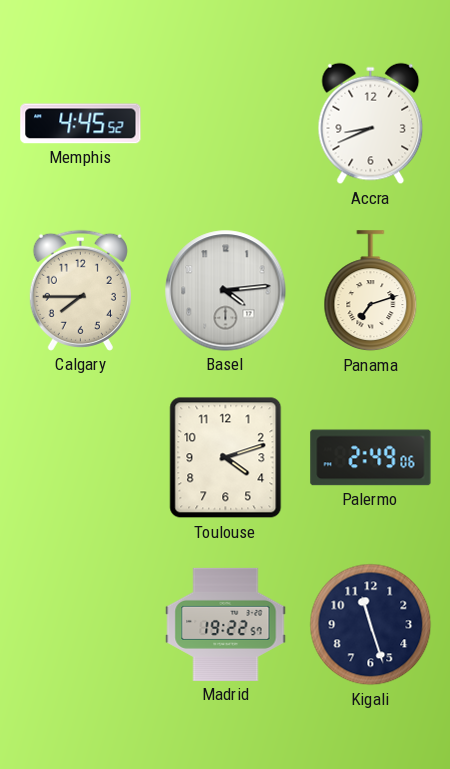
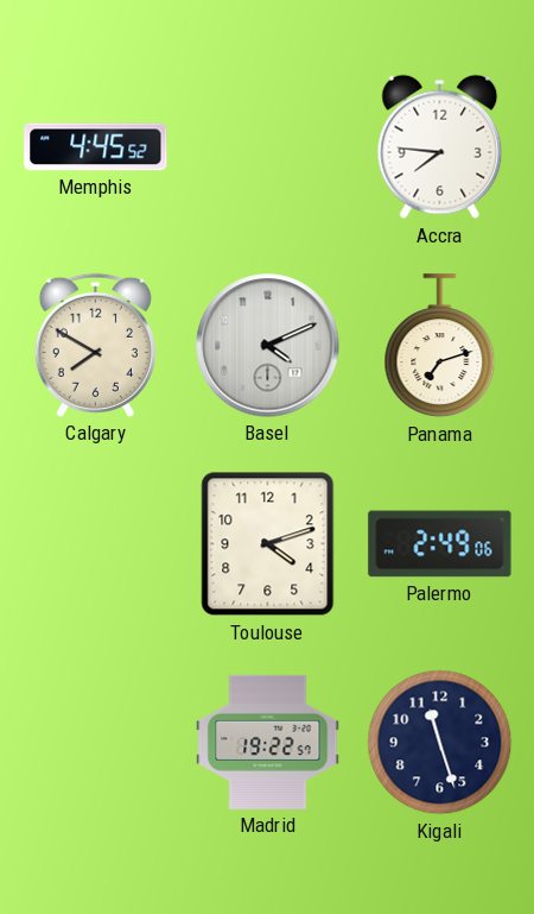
Accra: 8:41 -> 7:46 (440, 147)
Calgary: 7:45 -> 7:50 (95, 345)
Basel: 4:14 -> 4:11 (268, 346)
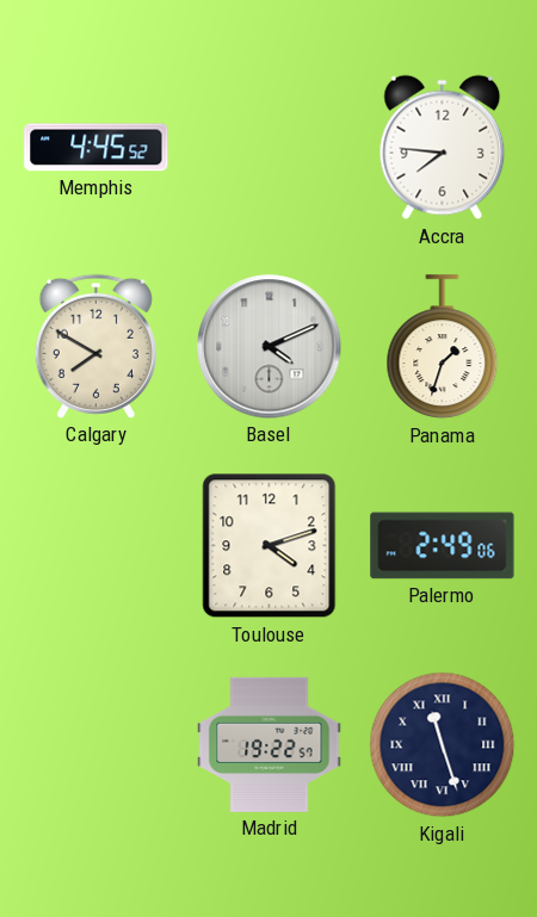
Panama: 7:12 -> 1:33 (443, 347)
Kigali numerals: Arabic -> Roman (443, 745)
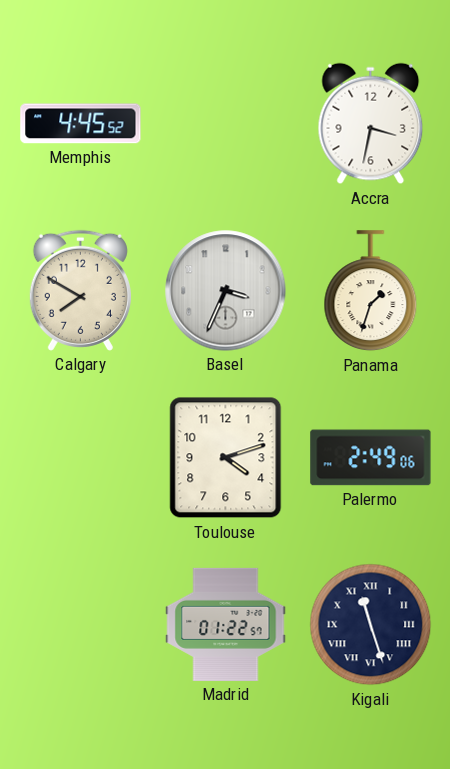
Accra: 7:46 -> 3:32 (371, 124)
Basel: 4:11 -> 3:34 (226, 291)
Madrid: 19:22 -> 01:22 (226, 624)
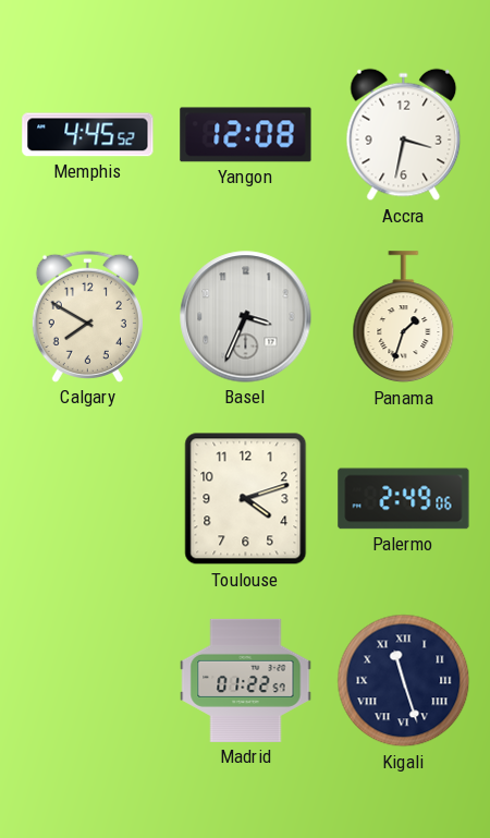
Yangon: none -> 12:08 (246, 135)
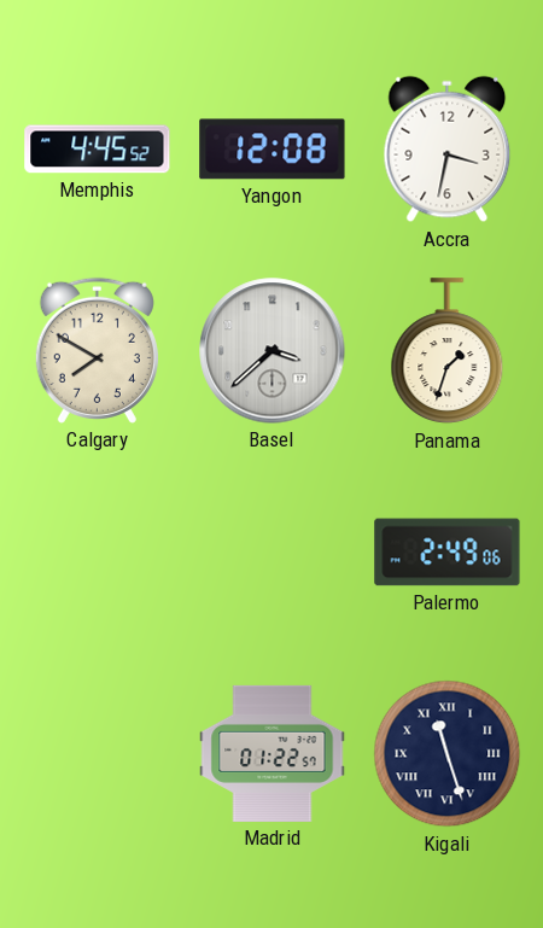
Basel: 3:34 -> 3:38 (273, 351)
Toulouse: 4:12 -> none (246, 499)
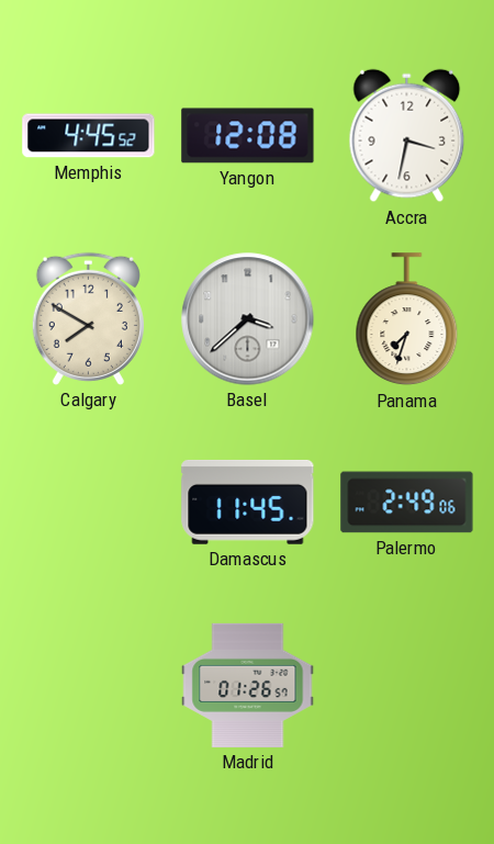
Panama: 1:33 -> 7:33 (407, 319)
Damascus: none -> 11:45 (248, 502)
Madrid: 01:22 -> 01:26 (248, 685)
Kigali: 11:27 -> none (448, 754)
